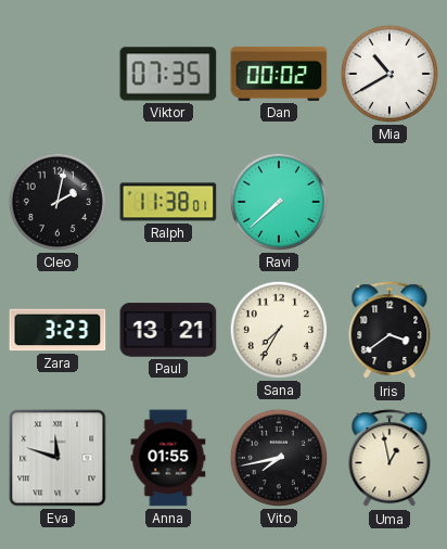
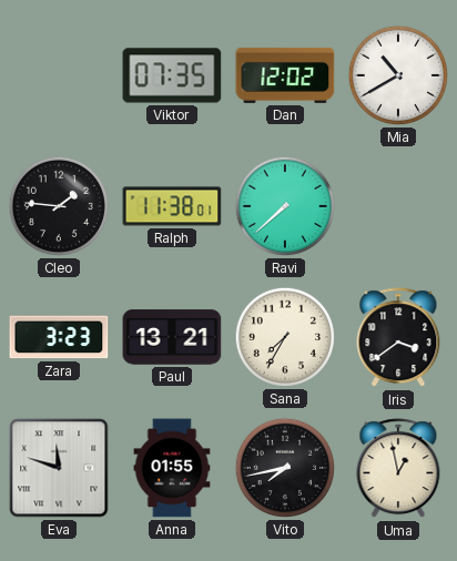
Dan: 00:02 -> 12:02 (285, 75)
Cleo: 2:02 -> 1:46 (59, 206)
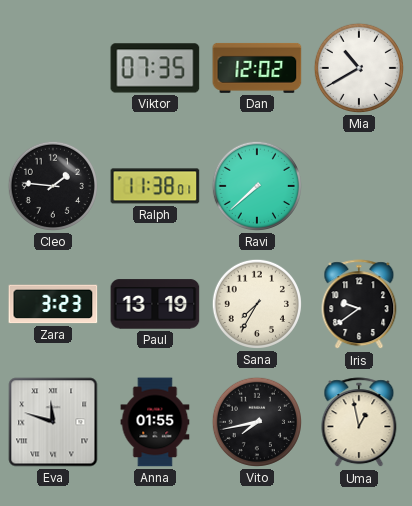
Paul: 13:21 -> 13:19 (155, 304)
Iris: 3:39 -> 9:39 (359, 305)
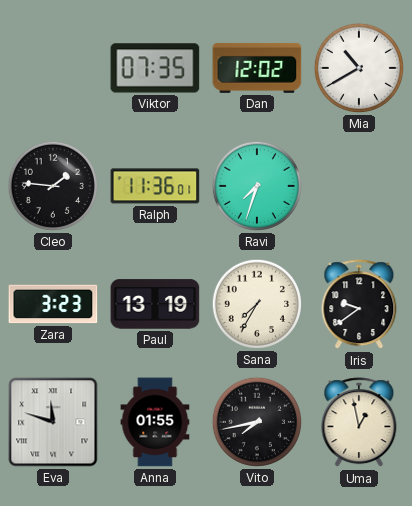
Ralph: 11:38 -> 11:36 (155, 186)
Ravi: 7:38 -> 7:33 (257, 186)
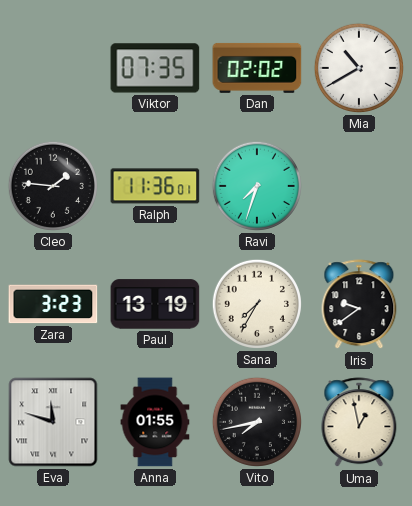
Dan: 12:02 -> 02:02 (257, 68)
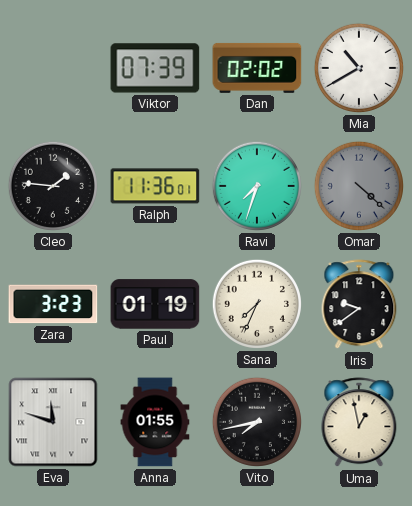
Viktor: 07:35 -> 07:39 (155, 68)
Omar: none -> 4:22 (359, 186)
Paul: 13:19 -> 01:19 (155, 304)
Sana: 7:35 -> 7:34 (257, 304)
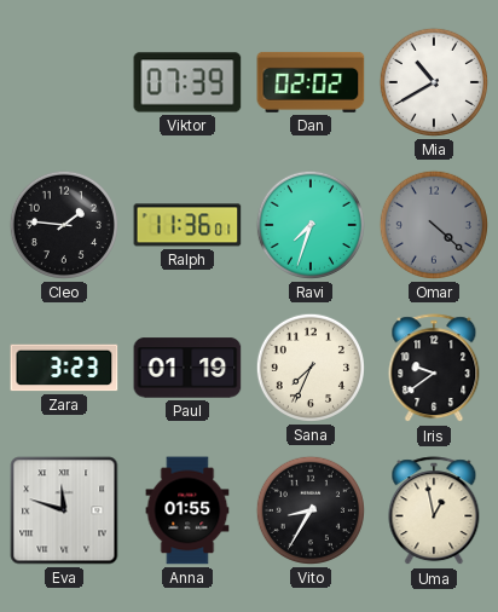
Vito: 7:43 -> 8:35 (311, 510)
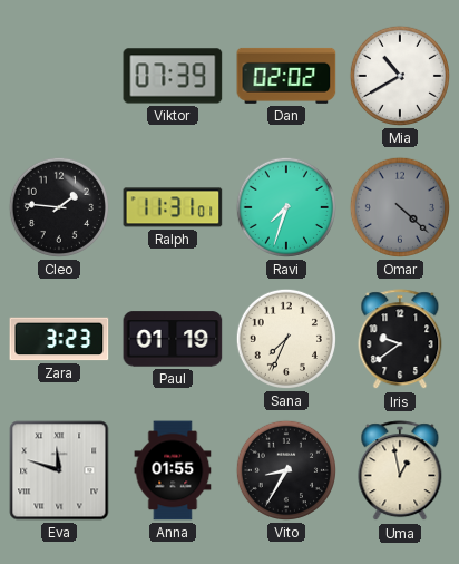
Ralph: 11:36 -> 11:31 (173, 207)
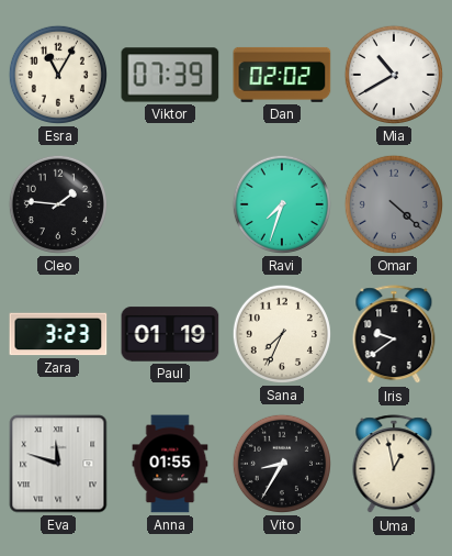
Esra: none -> 11:05 (58, 75)
Ralph: 11:31 -> none (173, 207)
